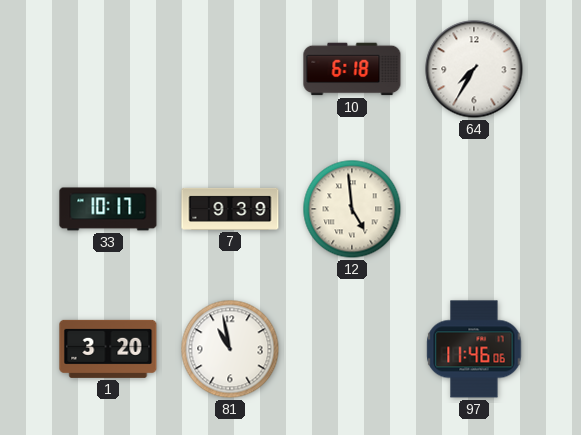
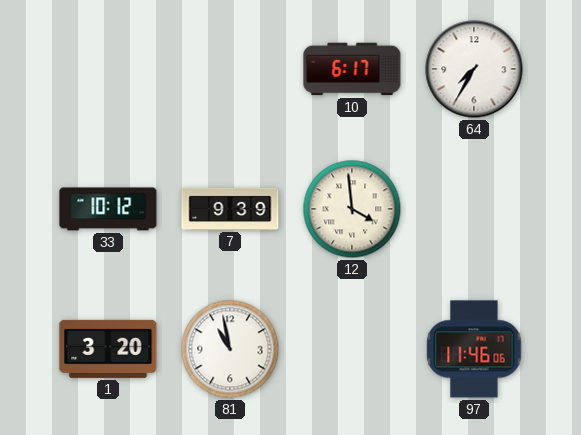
10: 6:18 -> 6:17 (352, 69)
33: 10:17 -> 10:12 (108, 209)
12: 4:59 -> 3:59 (352, 209)
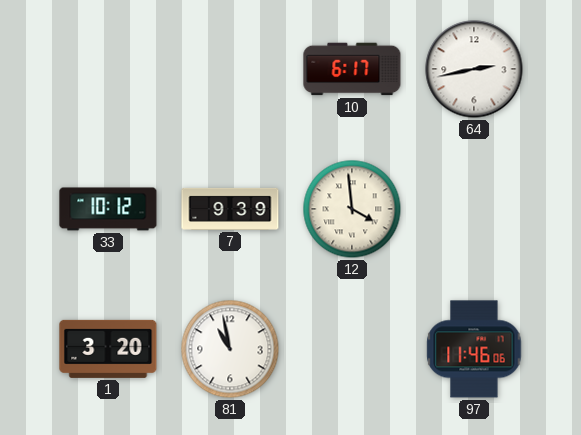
64: 7:35 -> 2:43 (474, 69)
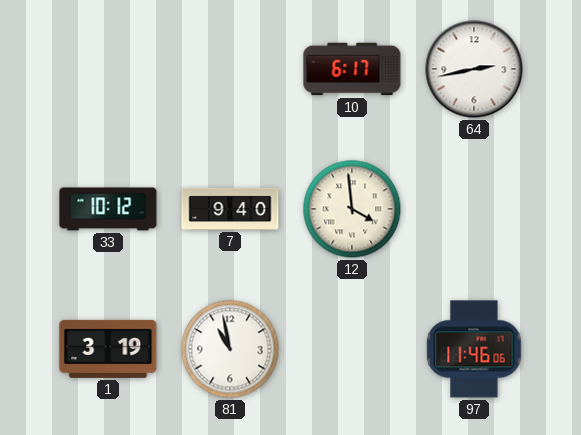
7: 9:39 -> 9:40 (230, 209)
1: 3:20 -> 3:19 (108, 349)
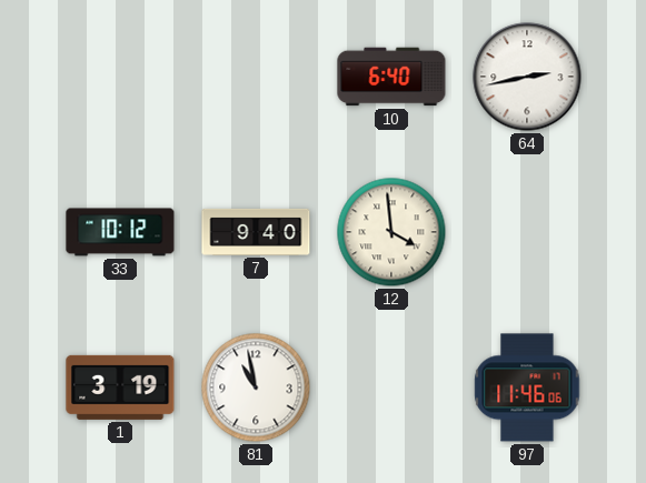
10: 6:17 -> 6:40 (391, 77)
